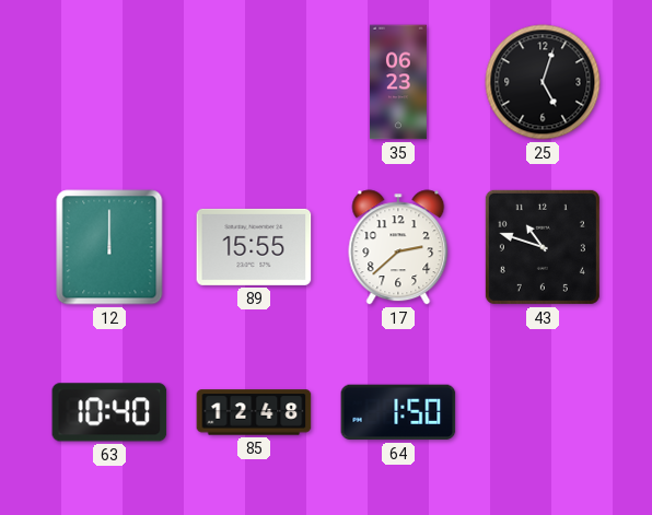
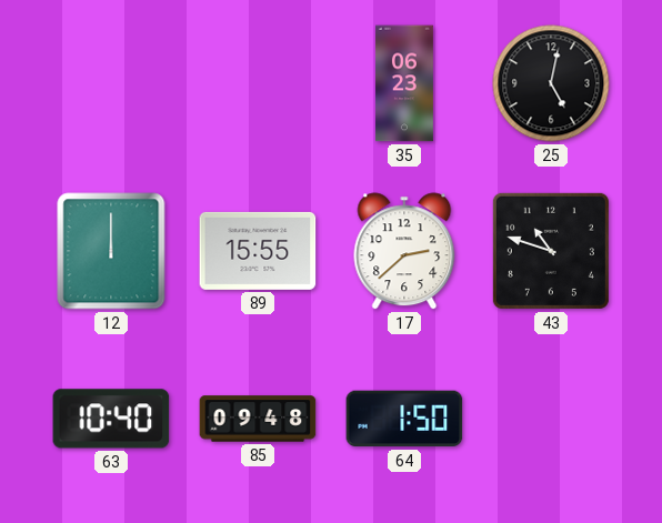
25: 5:03 -> 5:02 (551, 83)
85: 12:48 -> 09:48 (258, 419)
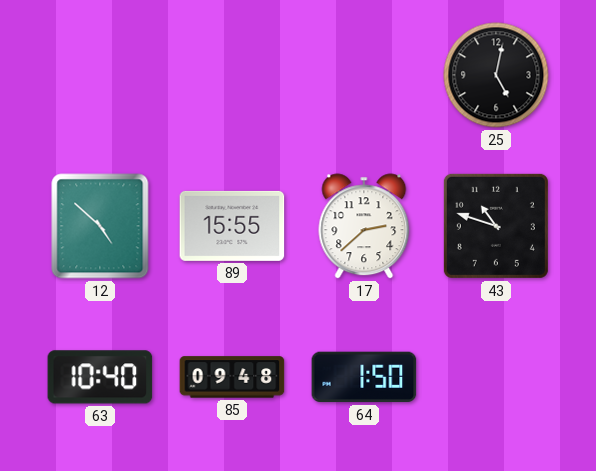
35: 06:23 -> none (404, 83)
12: 12:00 -> 4:52 (100, 226)
